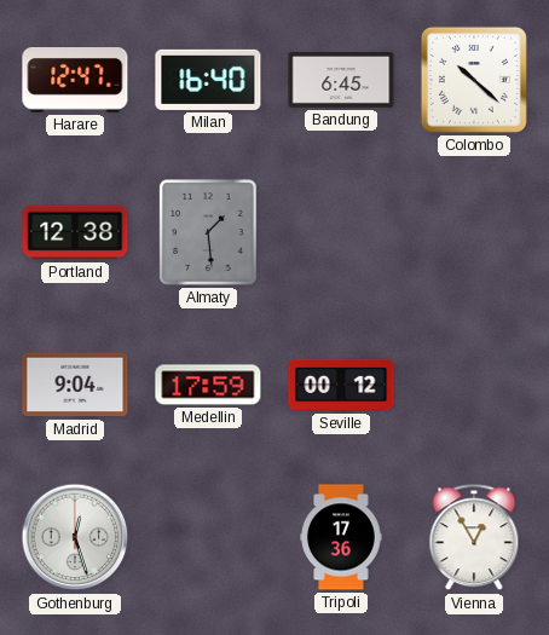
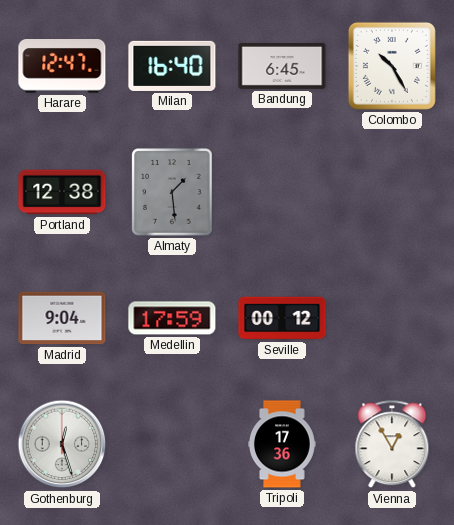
Colombo: 10:22 -> 10:25 (392, 66)
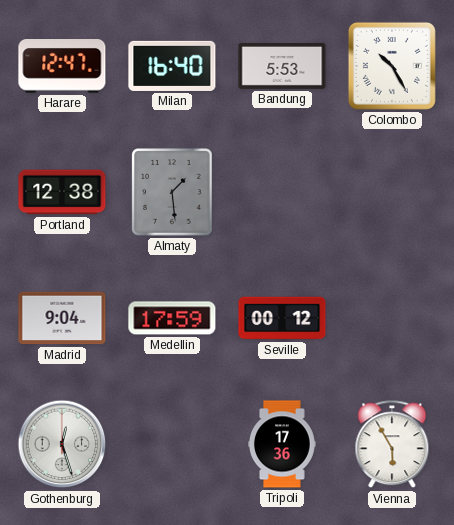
Bandung: 6:45 -> 5:53 (282, 66)
Vienna: 12:55 -> 5:55 (392, 445)
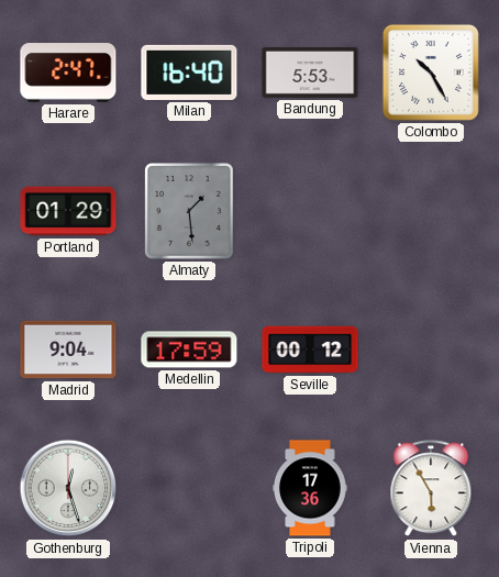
Harare: 12:47 -> 2:47 (68, 74)
Portland: 12:38 -> 01:29 (68, 211)
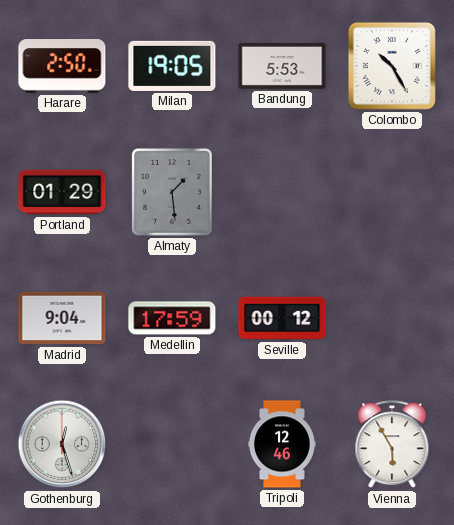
Harare: 2:47 -> 2:50 (62, 67)
Milan: 16:40 -> 19:05 (172, 66)
Tripoli: 17:36 -> 12:46 (283, 444)
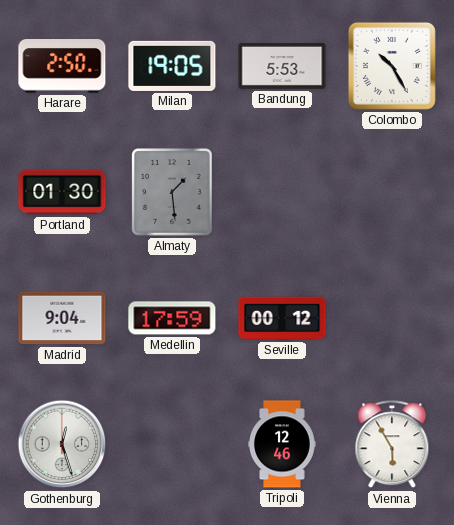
Portland: 01:29 -> 01:30 (62, 192)
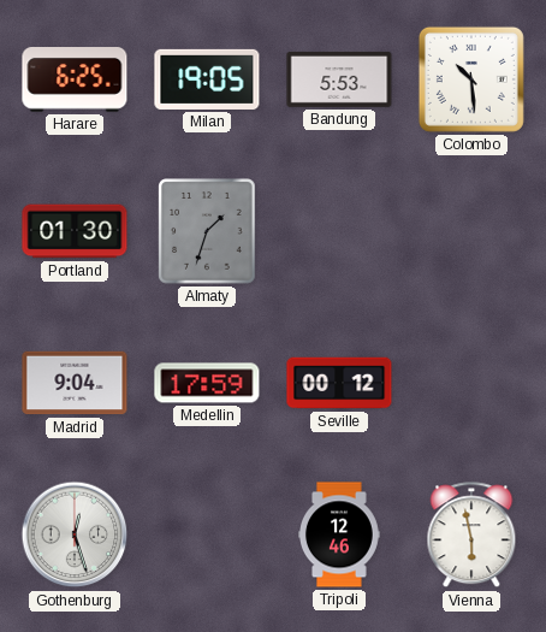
Harare: 2:50 -> 6:25 (75, 81)
Colombo: 10:25 -> 10:29 (471, 79)
Almaty: 1:29 -> 1:33 (207, 231)
Vienna: 5:55 -> 5:58 (471, 536)
